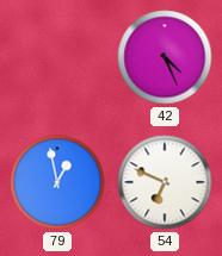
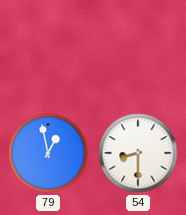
42: 4:26 -> none (165, 57)
54: 6:49 -> 8:30 (138, 153)
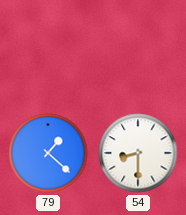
79: 12:58 -> 1:22 (48, 153)
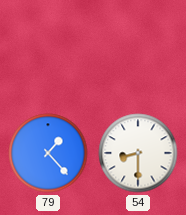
79: 1:22 -> 1:23 (48, 153)
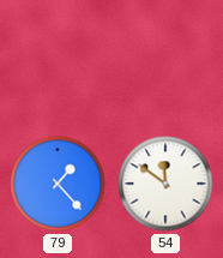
54: 8:30 -> 11:51 (165, 184)
